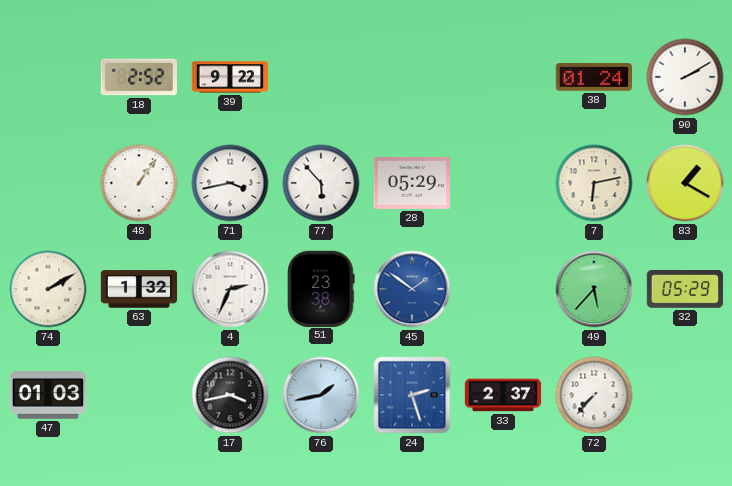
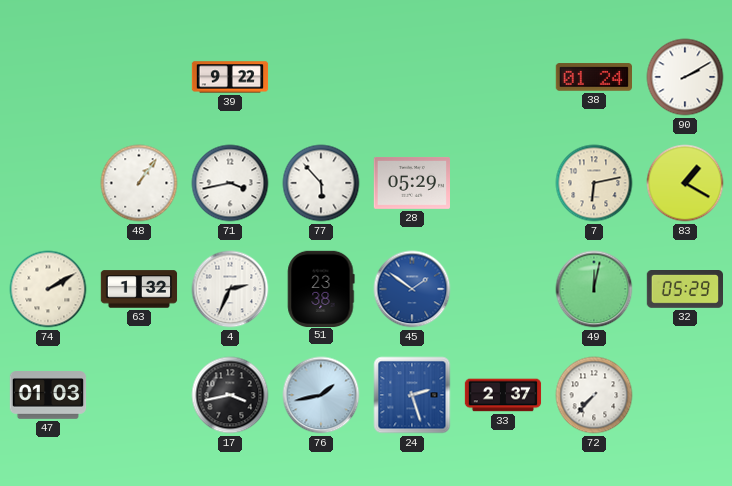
18: 2:52 -> none (138, 77)
49: 5:37 -> 12:02 (594, 289)
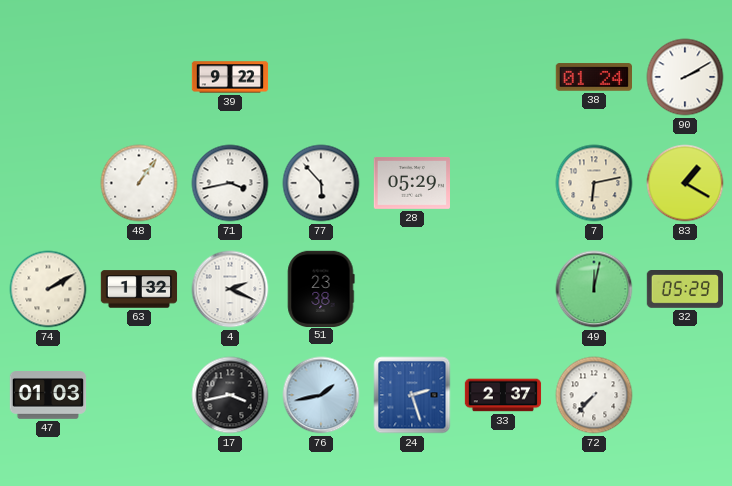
4: 2:34 -> 2:19 (230, 289)
45: 1:51 -> none (412, 289)
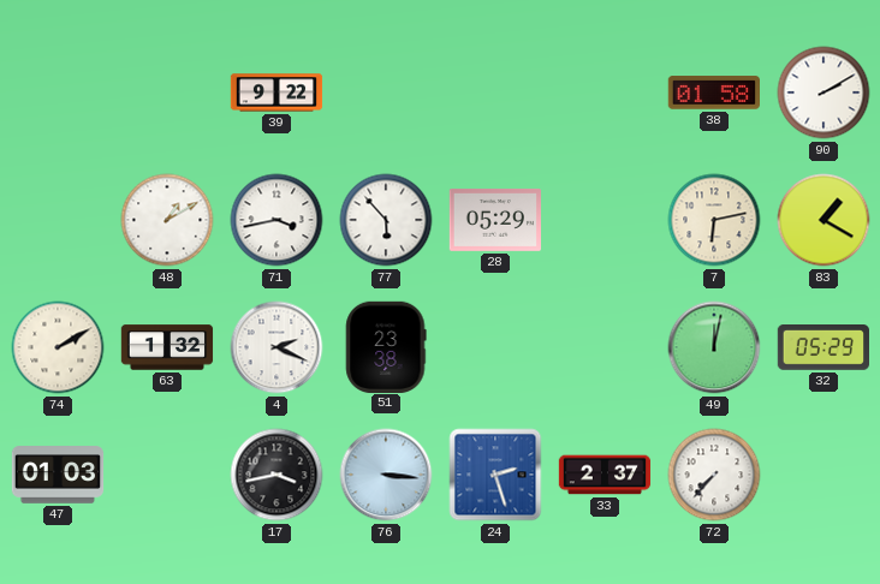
38: 01:24 -> 01:58 (713, 93)
48: 1:06 -> 1:10 (167, 220)
76: 1:43 -> 3:16 (386, 475)
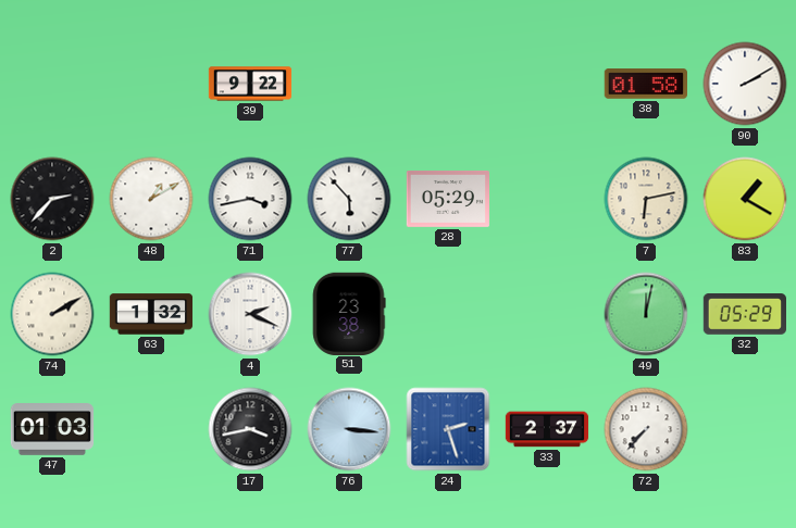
2: none -> 2:37 (52, 199)
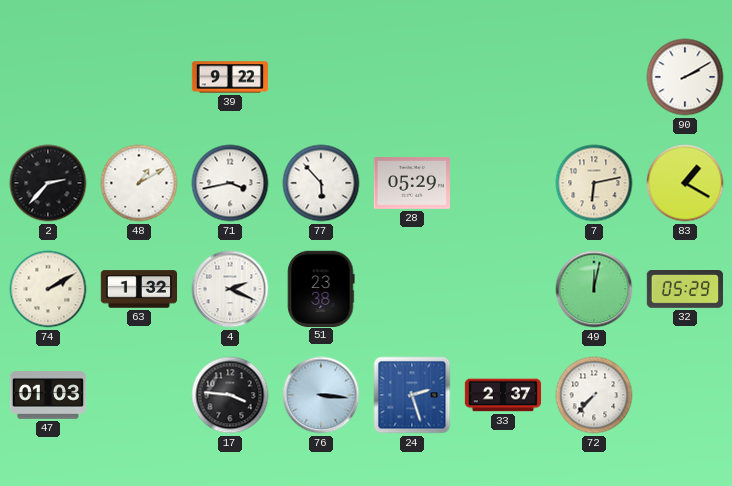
38: 01:58 -> none (645, 84)
17: 3:43 -> 3:46 (230, 395)
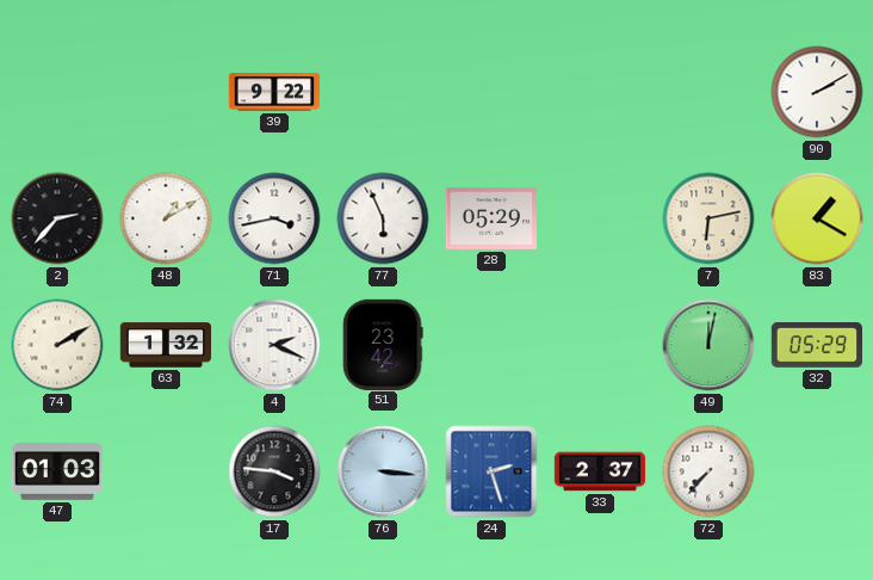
77: 5:53 -> 5:56 (383, 218)
51: 23:38 -> 23:42 (383, 344)
